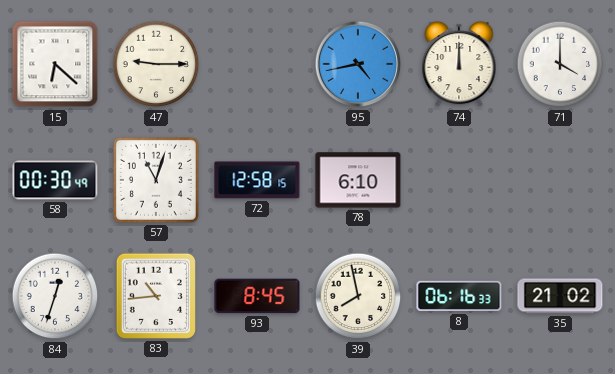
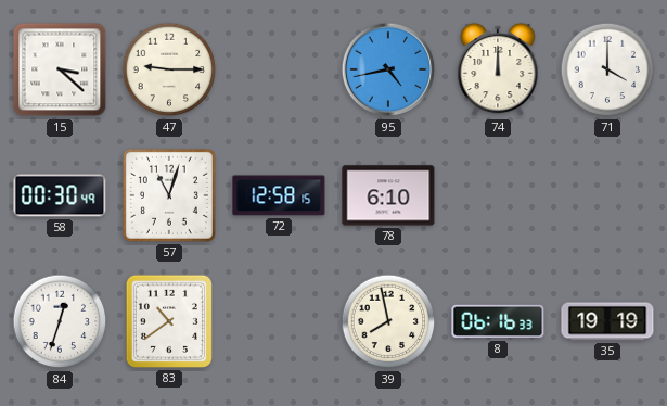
15: 6:22 -> 3:22 (60, 69)
83: 10:44 -> 10:39 (169, 321)
93: 8:45 -> none (257, 296)
35: 21:02 -> 19:19 (607, 321)
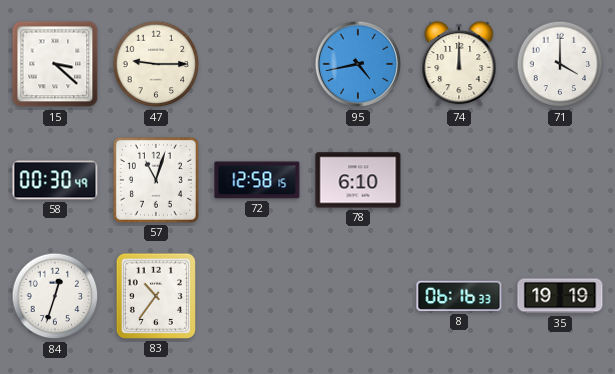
83: 10:39 -> 10:36 (156, 296)
39: 7:58 -> none (388, 321)
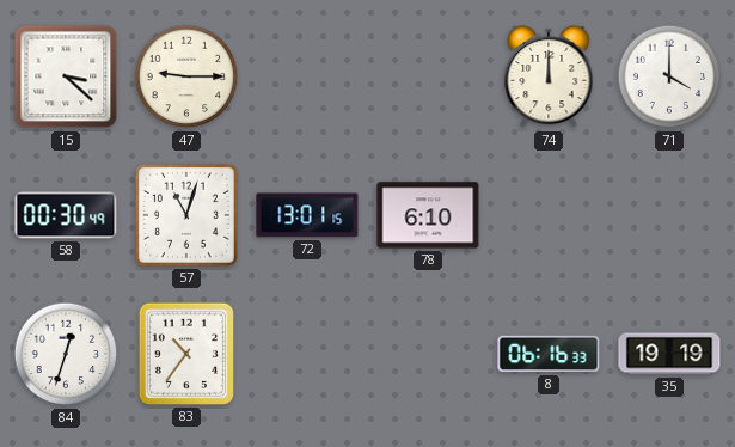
95: 4:43 -> none (358, 64)
72: 12:58 -> 13:01 (307, 215)
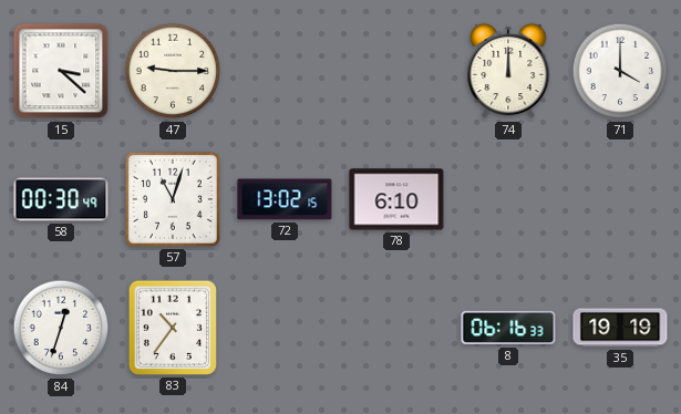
72: 13:01 -> 13:02 (285, 199)
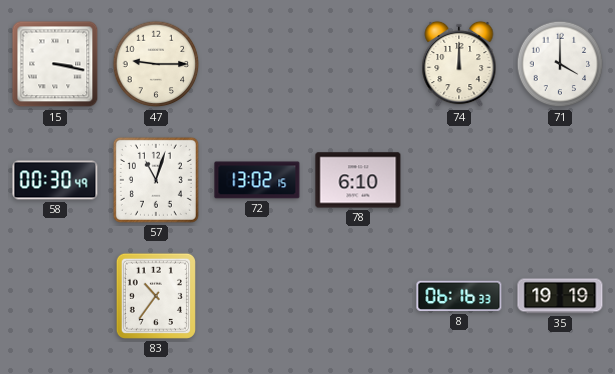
15: 3:22 -> 3:17 (55, 64)
84: 12:33 -> none (61, 328)
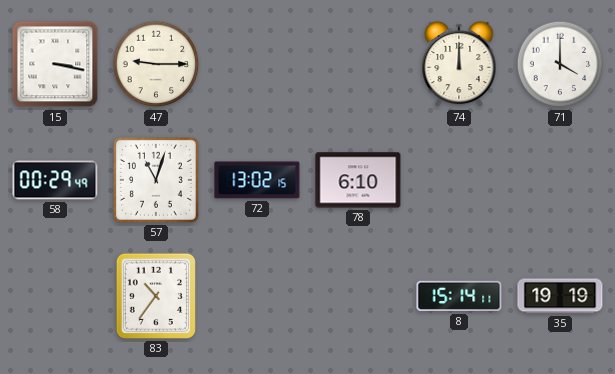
58: 00:30 -> 00:29 (55, 180)
8: 06:16 -> 15:14 (459, 296)
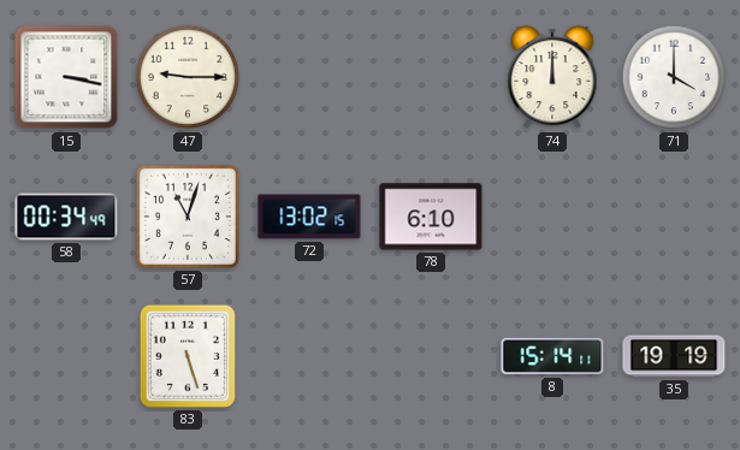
58: 00:29 -> 00:34 (66, 217)
83: 10:36 -> 5:27 (188, 356)
